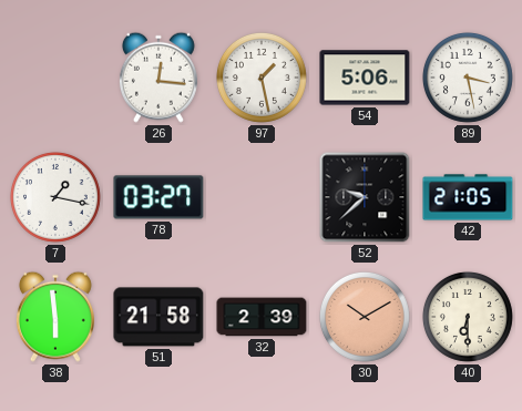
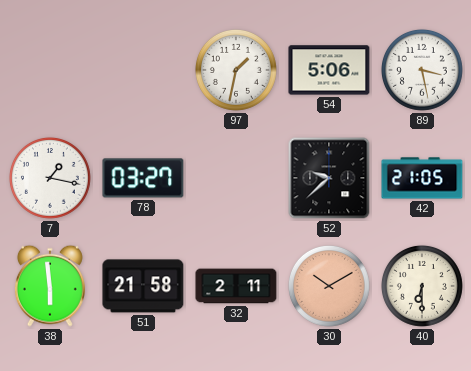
26: 12:16 -> none (158, 78)
97: 1:28 -> 1:32 (236, 70)
32: 2:39 -> 2:11 (236, 286)
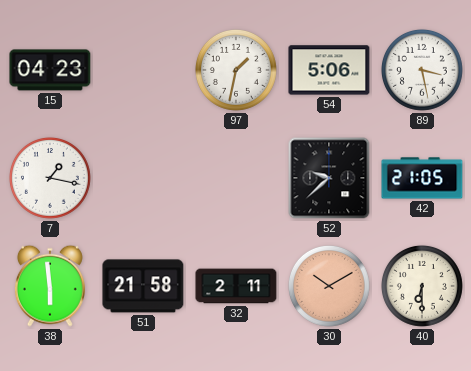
15: none -> 04:23 (50, 70)
78: 03:27 -> none (143, 178)
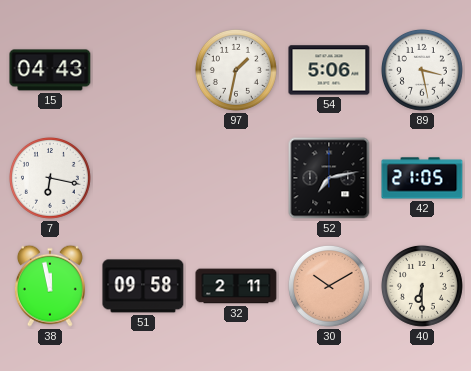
15: 04:23 -> 04:43 (50, 70)
7: 1:17 -> 6:17 (50, 178)
52: 9:38 -> 7:13 (329, 178)
38: 5:59 -> 11:58 (50, 286)
51: 21:58 -> 09:58 (143, 286)
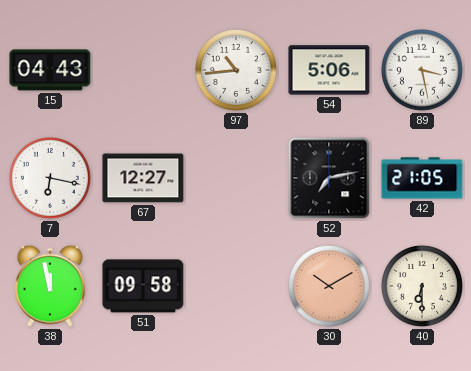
97: 1:32 -> 10:44 (236, 70)
67: none -> 12:27 (143, 178)
32: 2:11 -> none (236, 286)
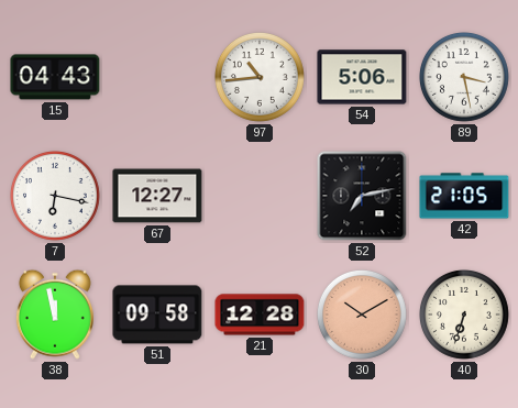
21: none -> 12:28 (260, 315)
40: 6:30 -> 6:33 (464, 315)
